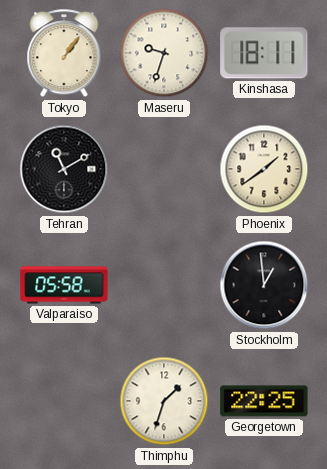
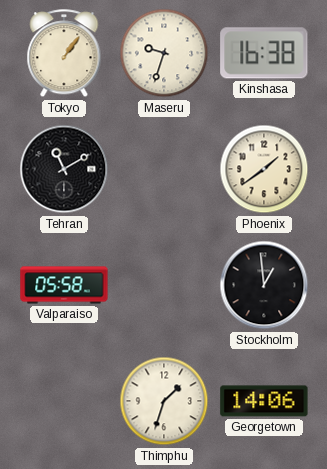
Kinshasa: 18:11 -> 16:38 (264, 53)
Georgetown: 22:25 -> 14:06 (264, 401)
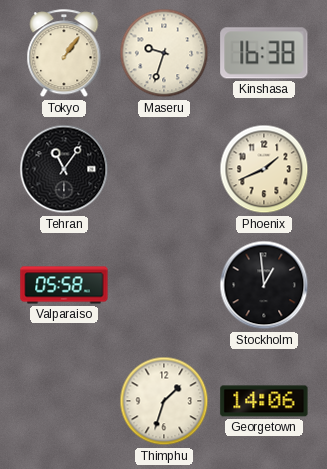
Tehran: 11:10 -> 11:06 (64, 169)
Phoenix: 1:39 -> 1:41 (264, 169)
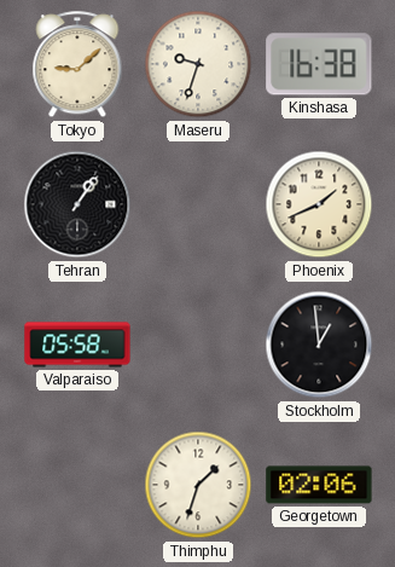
Tokyo: 1:06 -> 9:08 (77, 65)
Tehran: 11:06 -> 1:06 (77, 204)
Georgetown: 14:06 -> 02:06 (319, 485)
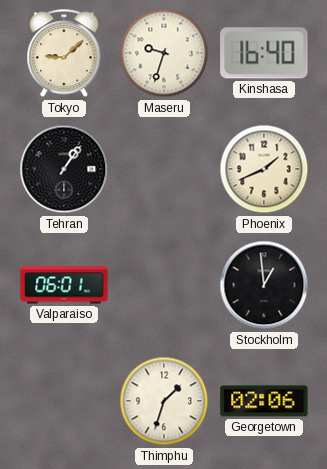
Kinshasa: 16:38 -> 16:40 (264, 53)
Valparaiso: 05:58 -> 06:01 (64, 285)
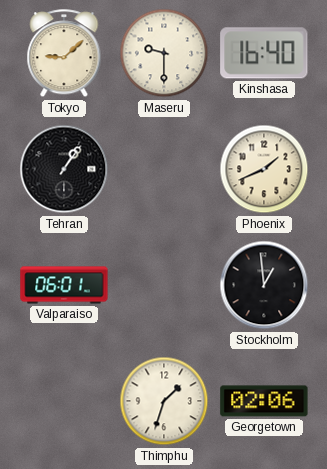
Maseru: 9:33 -> 9:30 (164, 53)
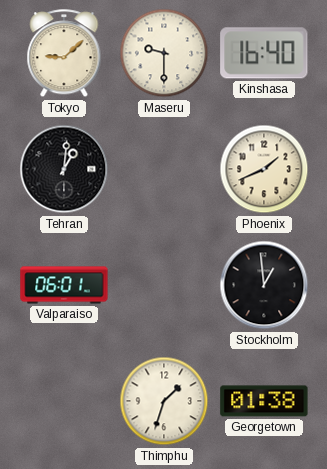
Tehran: 1:06 -> 1:01 (64, 169)
Georgetown: 02:06 -> 01:38 (264, 401)
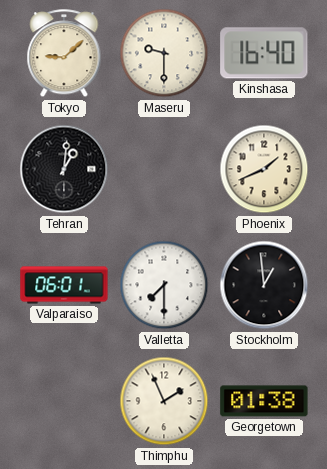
Valletta: none -> 7:30 (164, 285)
Thimphu: 1:33 -> 1:56 (164, 401)
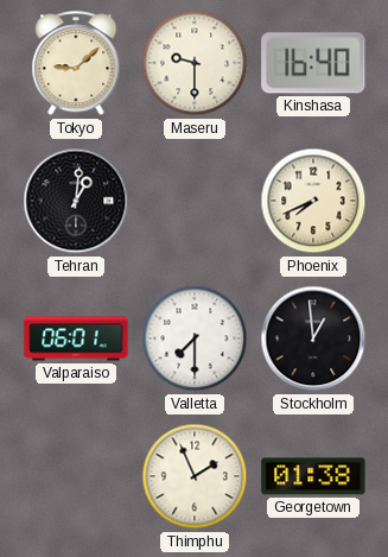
Phoenix: 1:41 -> 7:41 (313, 201)
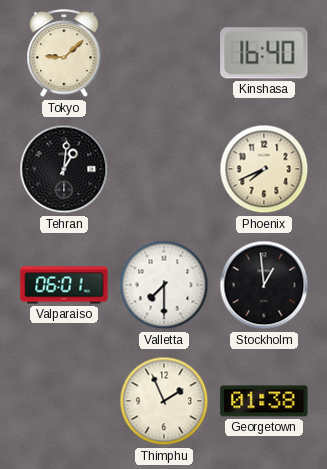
Maseru: 9:30 -> none (195, 63)
